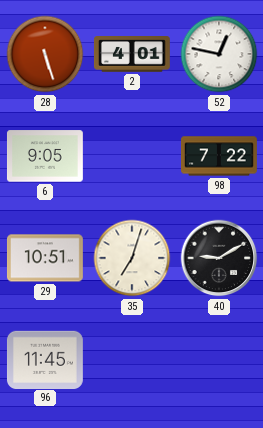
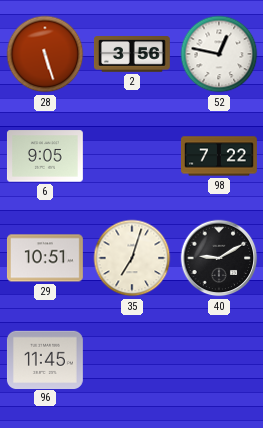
2: 4:01 -> 3:56 (132, 55)
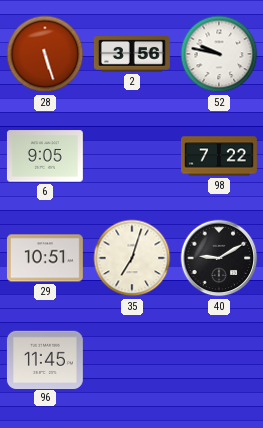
52: 12:47 -> 9:47 (219, 54)
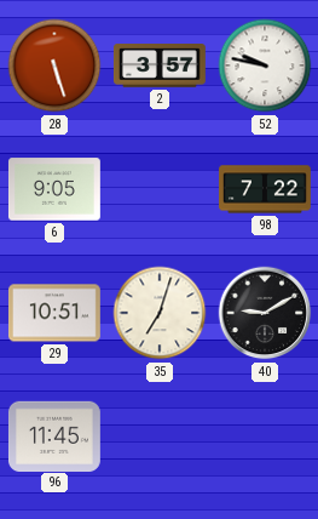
2: 3:56 -> 3:57 (160, 67)
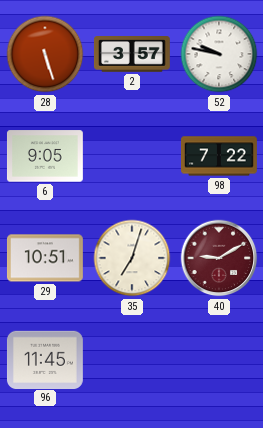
40 dial: black -> burgundy (219, 258)
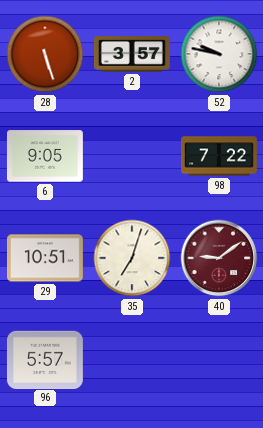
40: 9:10 -> 9:09 (219, 258)
96: 11:45 -> 5:57 (45, 359)
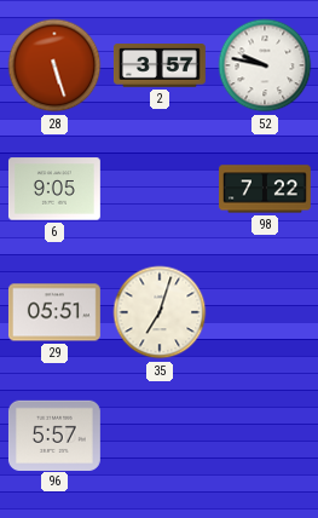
29: 10:51 -> 05:51 (54, 312)
40: 9:09 -> none (219, 258)
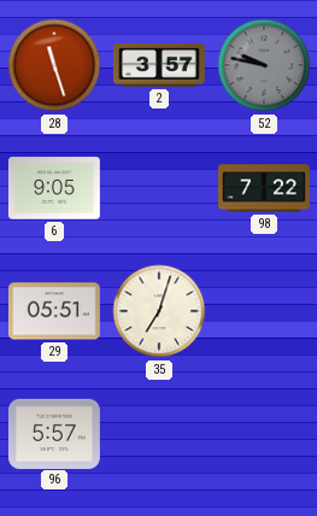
28: 5:27 -> 11:27 (54, 65)
52 dial: white -> grey (264, 65)
